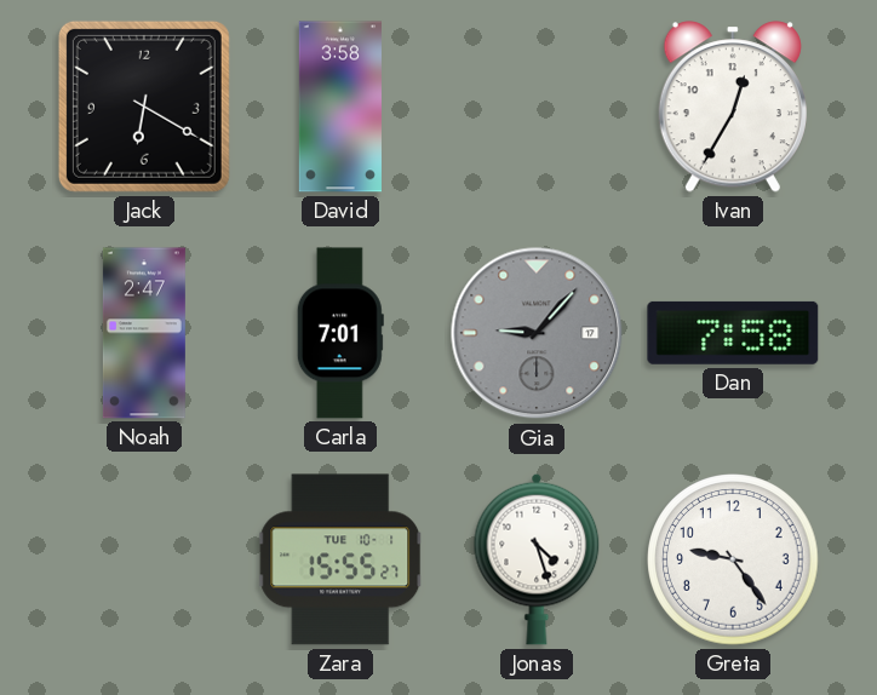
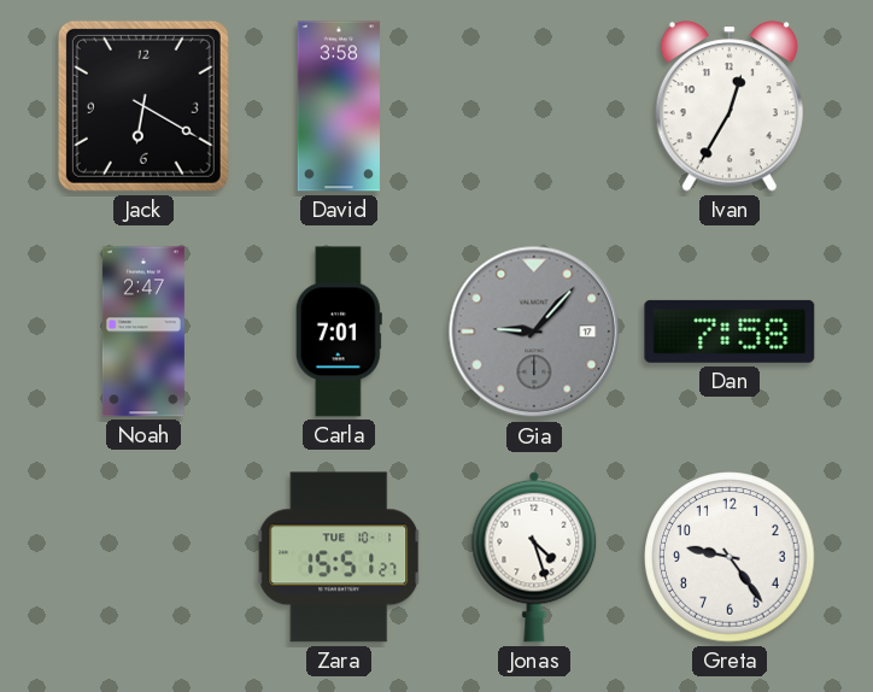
Zara: 15:55 -> 15:51 (340, 557)
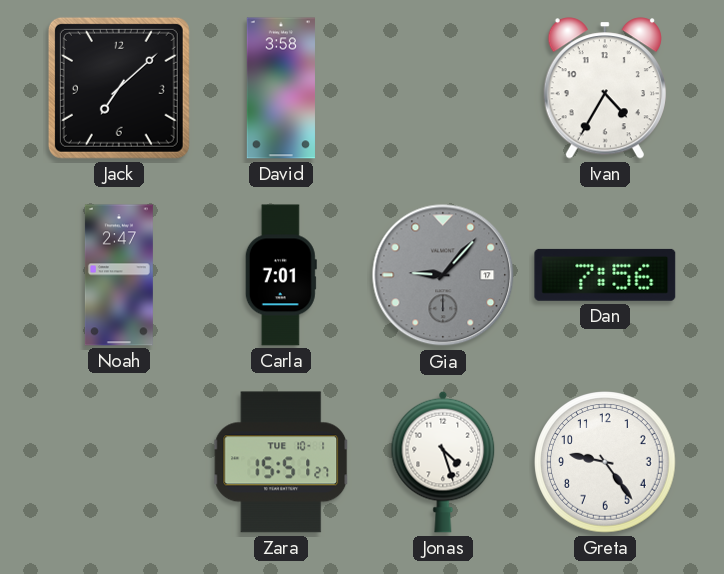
Jack: 6:20 -> 7:08 (119, 88)
Ivan: 12:35 -> 4:35 (605, 88)
Dan: 7:58 -> 7:56 (605, 275)
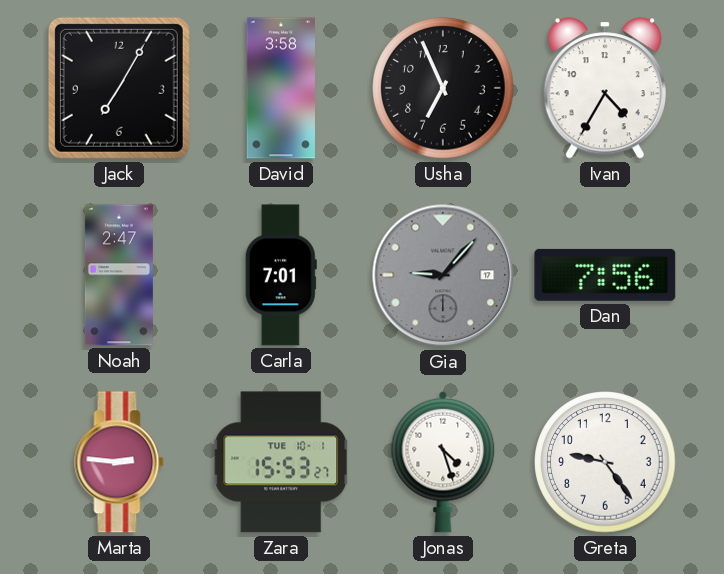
Jack: 7:08 -> 7:05 (119, 88)
Usha: none -> 6:56 (443, 88)
Marta: none -> 2:46 (119, 462)
Zara: 15:51 -> 15:53 (282, 462)
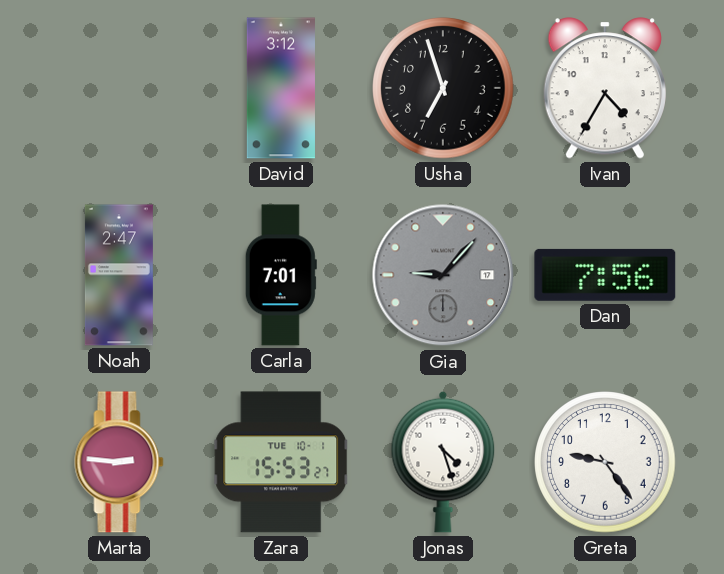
Jack: 7:05 -> none (119, 88)
David: 3:58 -> 3:12 (281, 88)
Usha: 6:56 -> 6:57 (443, 88)
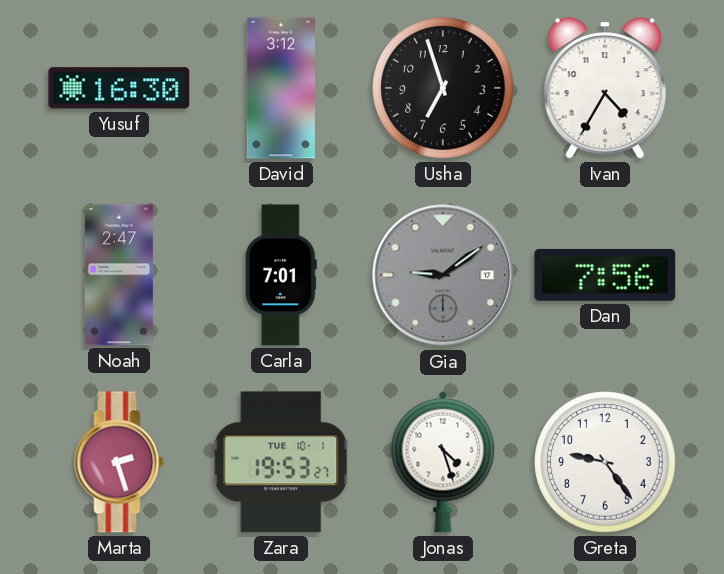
Yusuf: none -> 16:30 (119, 88)
Gia: 9:07 -> 9:09 (443, 275)
Marta: 2:46 -> 2:27 (119, 462)
Zara: 15:53 -> 19:53 (282, 462)
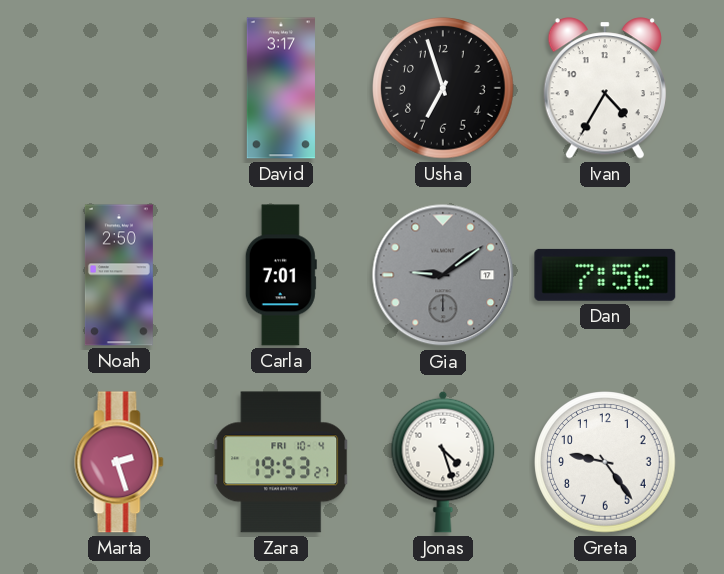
Yusuf: 16:30 -> none (119, 88)
David: 3:12 -> 3:17 (281, 88)
Noah: 2:47 -> 2:50 (119, 275)
Zara date: TUE 10-1 -> FRI 10-4 (282, 462)
